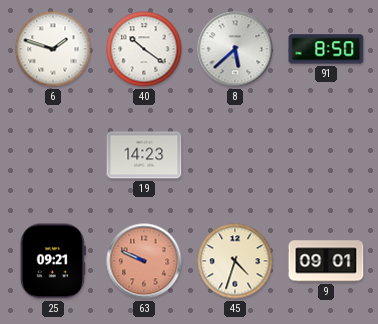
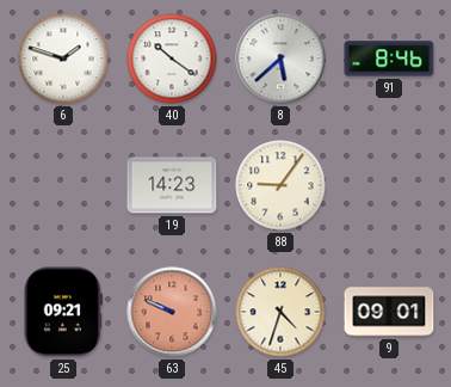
91: 8:50 -> 8:46 (389, 59)
88: none -> 9:06 (280, 185)
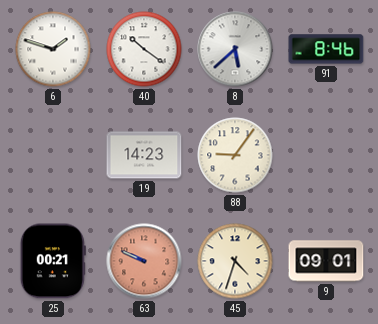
25: 09:21 -> 00:21 (53, 261)
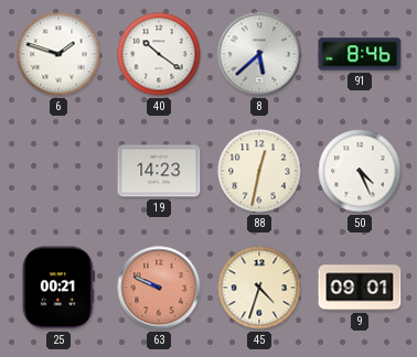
88: 9:06 -> 12:32 (259, 171)
50: none -> 4:26 (360, 171)
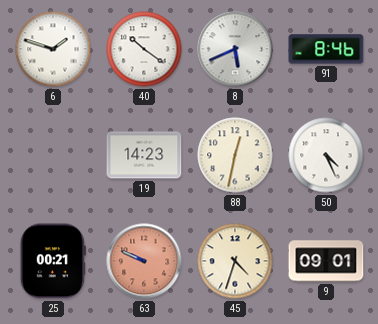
8: 5:38 -> 5:41 (235, 49)
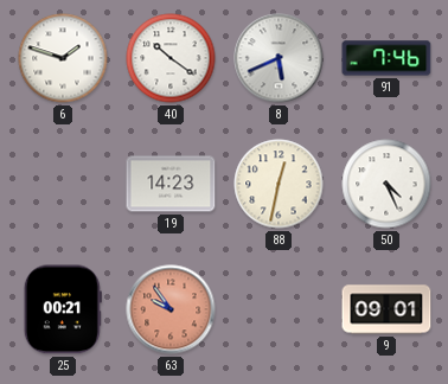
91: 8:46 -> 7:46 (386, 58)
63: 9:49 -> 9:54 (171, 309)
45: 4:33 -> none (235, 261)
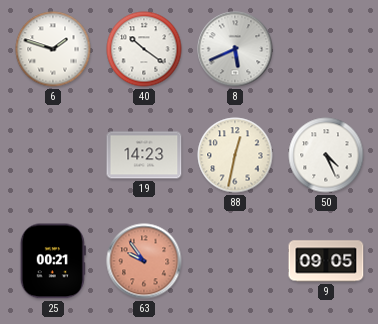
91: 7:46 -> none (386, 58)
9: 09:01 -> 09:05 (326, 261)
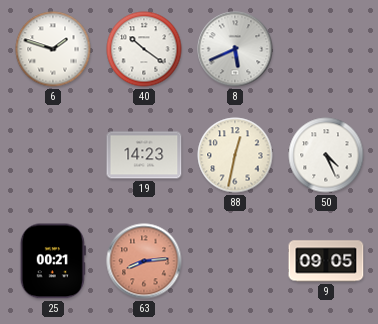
63: 9:54 -> 8:14 (144, 261)
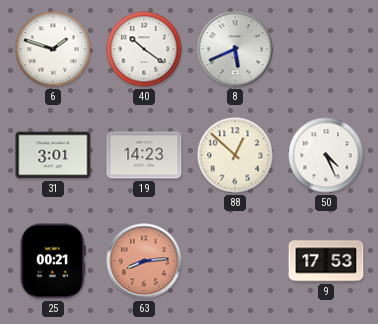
31: none -> 3:01 (53, 155)
88: 12:32 -> 12:52 (235, 155)
9: 09:05 -> 17:53 (326, 261)
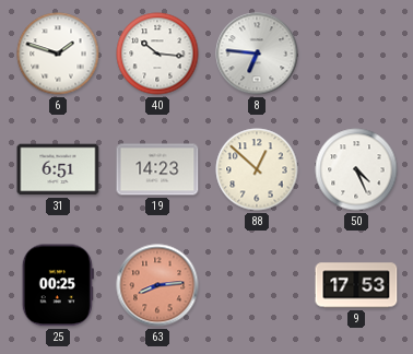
40: 10:21 -> 10:16 (157, 54)
8: 5:41 -> 6:46 (257, 54)
31: 3:01 -> 6:51 (58, 169)
25: 00:21 -> 00:25 (58, 285)
